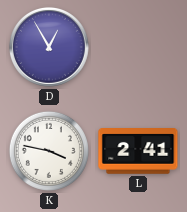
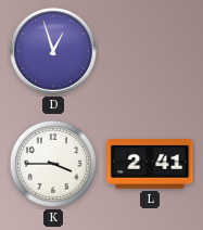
D: 12:55 -> 12:57 (53, 51)
K: 3:47 -> 3:45 (53, 164)
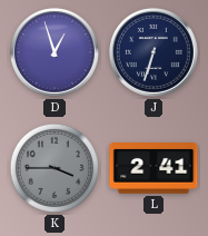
J: none -> 6:33 (153, 52)
K dial: white -> grey (55, 168)
